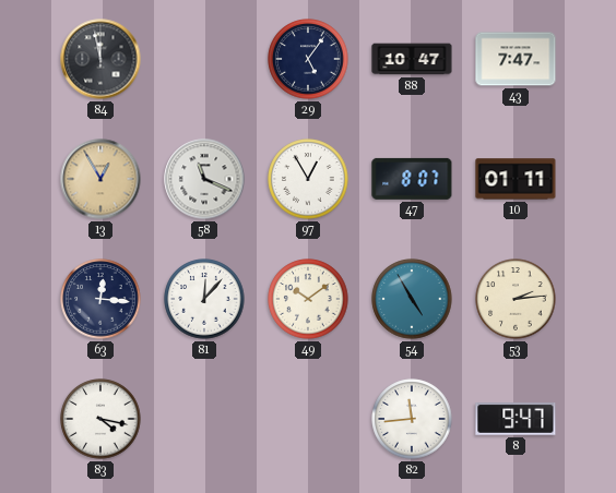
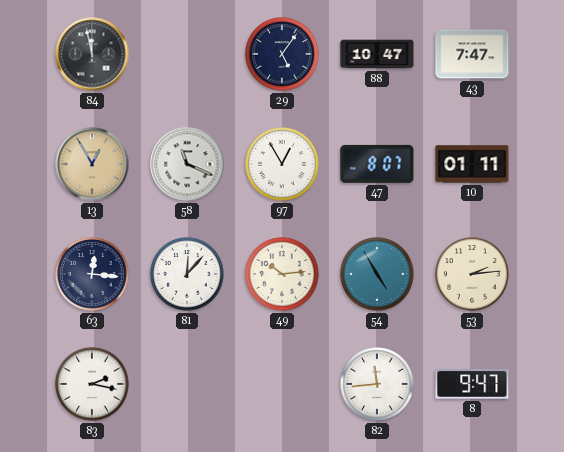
49: 10:09 -> 10:14 (282, 274)
83: 4:17 -> 2:17 (92, 384)
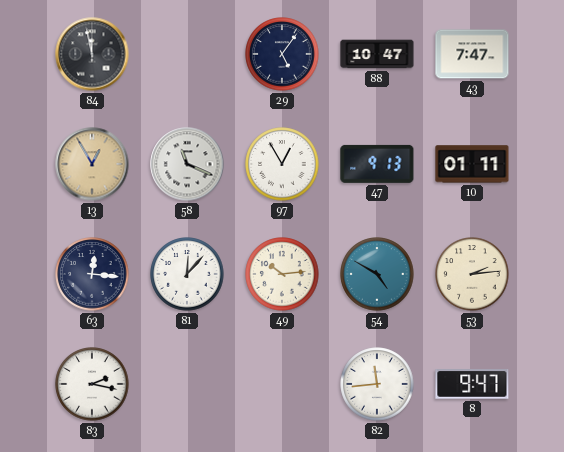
47: 8:07 -> 9:13 (377, 164)
54: 4:55 -> 4:50 (377, 274)
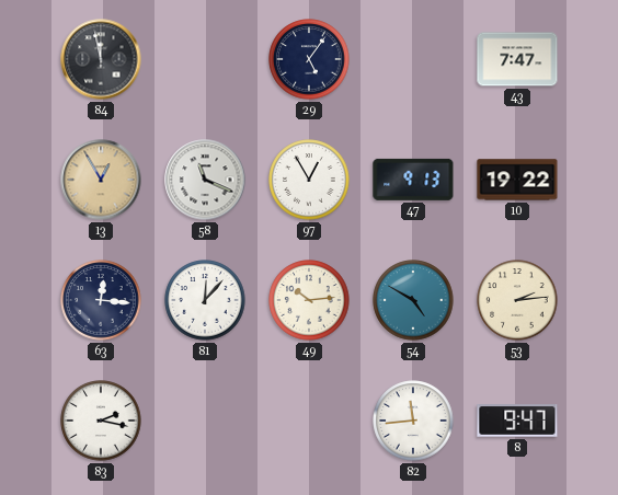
88: 10:47 -> none (377, 54)
10: 01:11 -> 19:22 (517, 180)
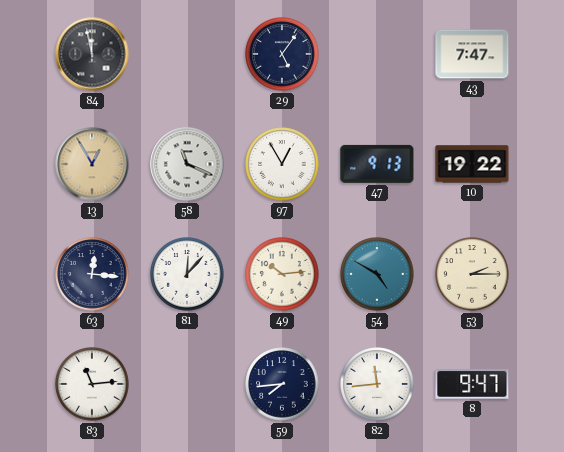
53: 2:14 -> 2:15 (472, 274)
83: 2:17 -> 11:14 (92, 384)
59: none -> 7:44 (282, 384)
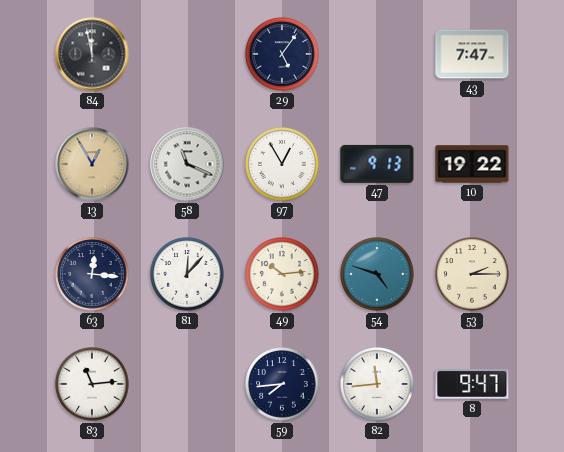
54: 4:50 -> 4:48 (377, 274)
